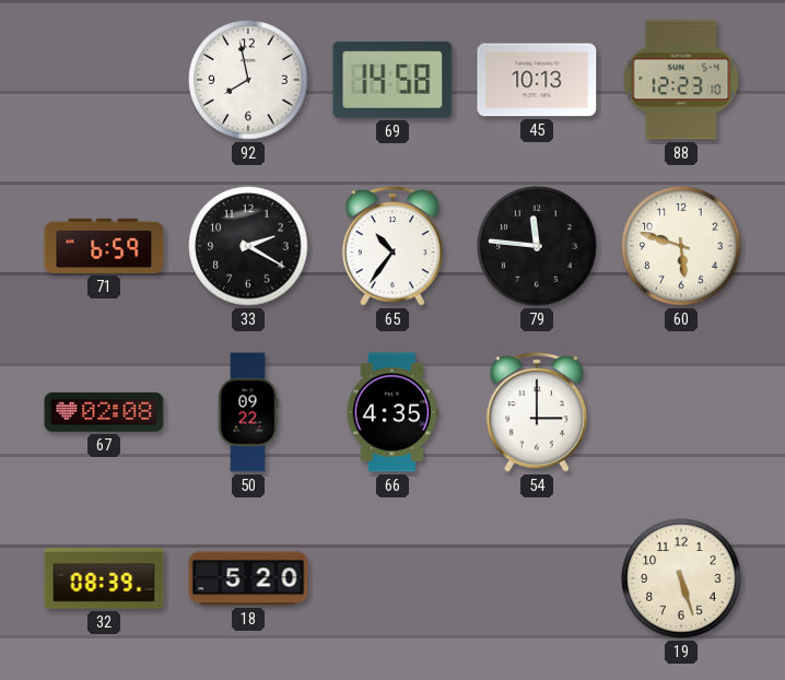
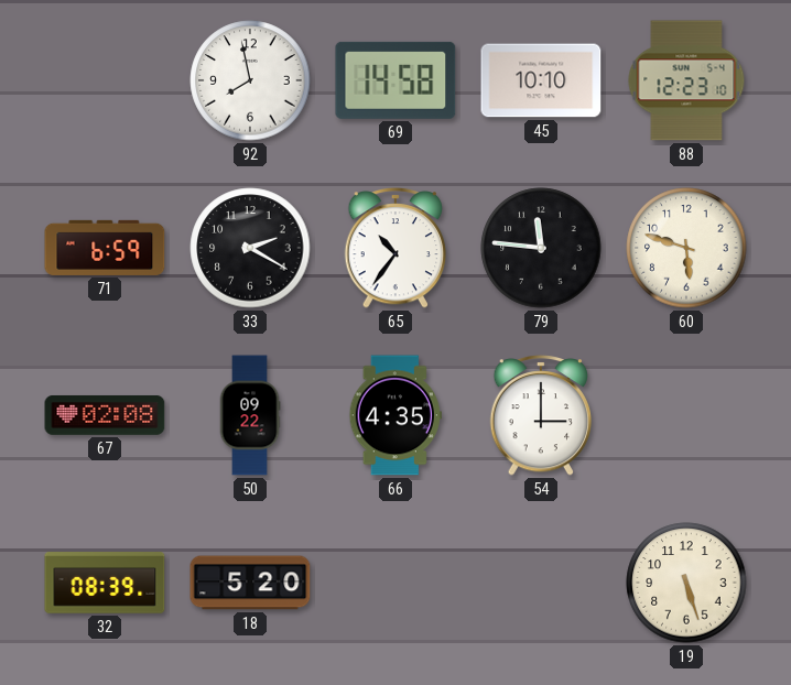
45: 10:13 -> 10:10 (541, 80)
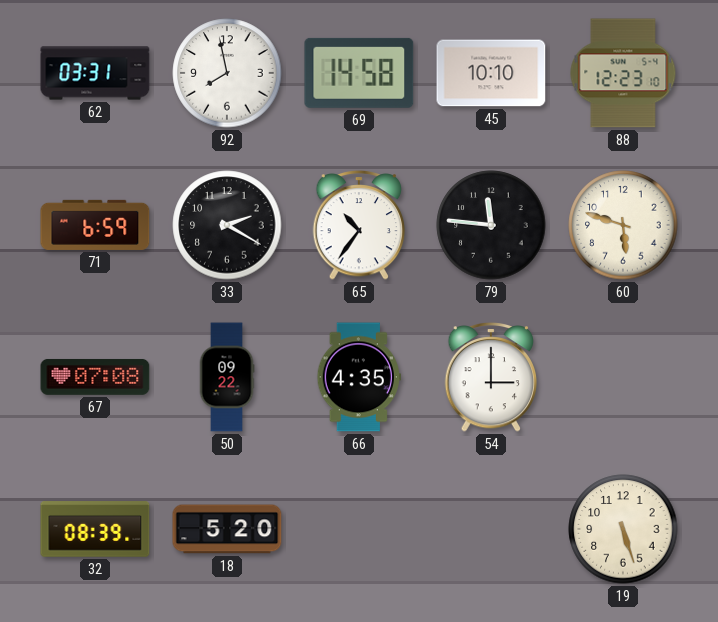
62: none -> 03:31 (95, 73)
67: 02:08 -> 07:08 (95, 377)
